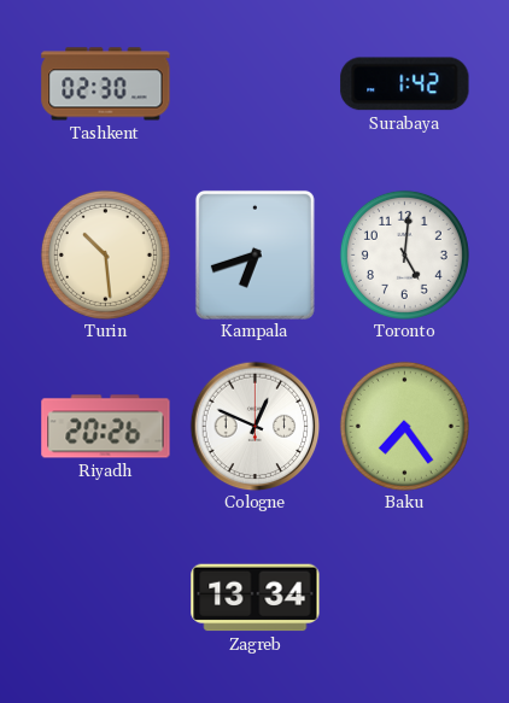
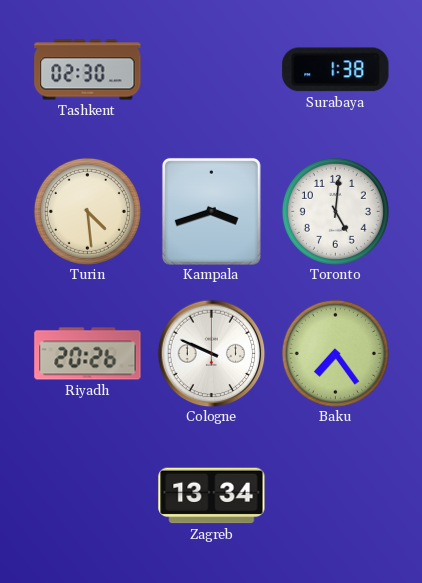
Surabaya: 1:42 -> 1:38 (336, 70)
Turin: 10:29 -> 4:29 (87, 211)
Kampala: 6:42 -> 3:42 (211, 211)
Cologne: 12:49 -> 9:49 (211, 353)
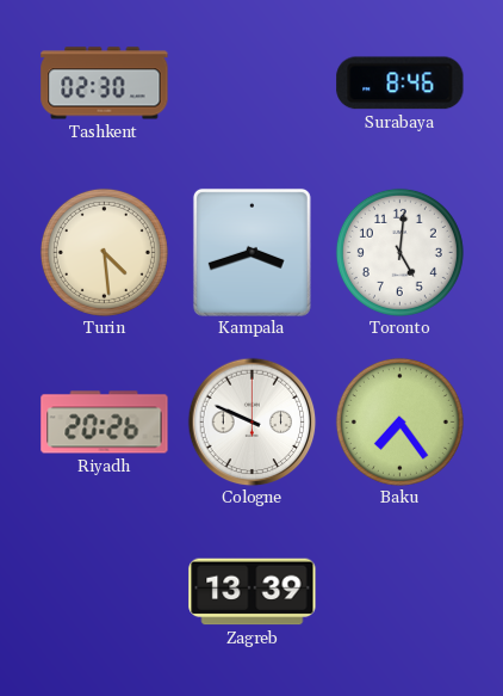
Surabaya: 1:38 -> 8:46 (400, 84)
Zagreb: 13:34 -> 13:39 (253, 592)
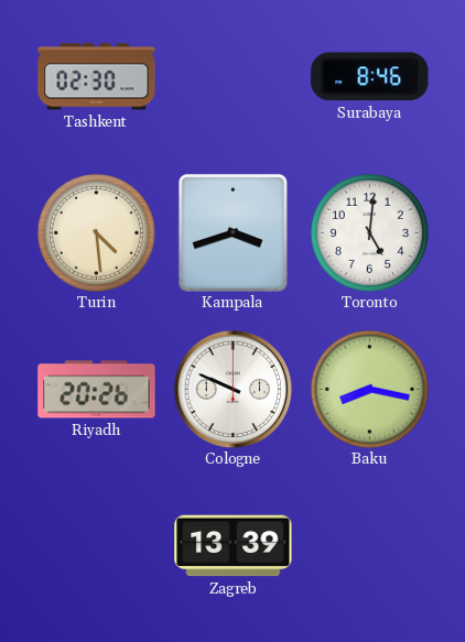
Baku: 7:24 -> 8:17 (369, 389)
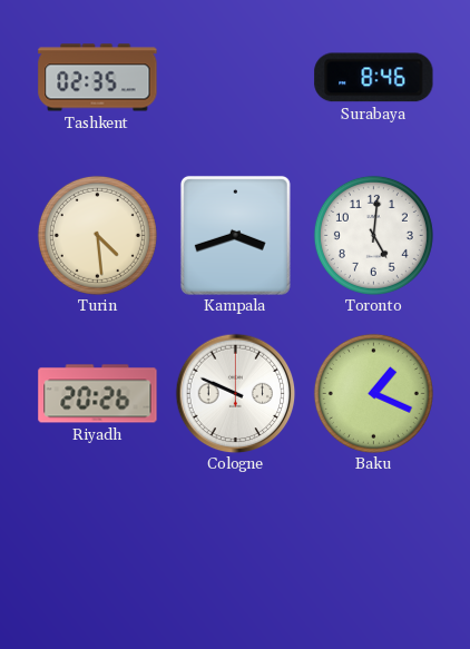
Tashkent: 02:30 -> 02:35 (98, 78)
Baku: 8:17 -> 1:19 (373, 393)
Zagreb: 13:39 -> none (234, 546)
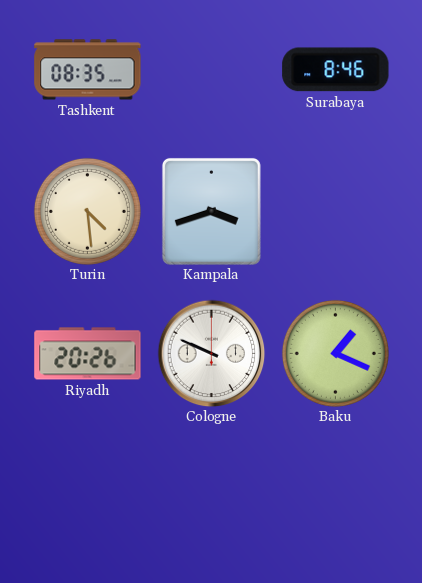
Tashkent: 02:35 -> 08:35 (88, 70)
Toronto: 5:01 -> none (373, 235)
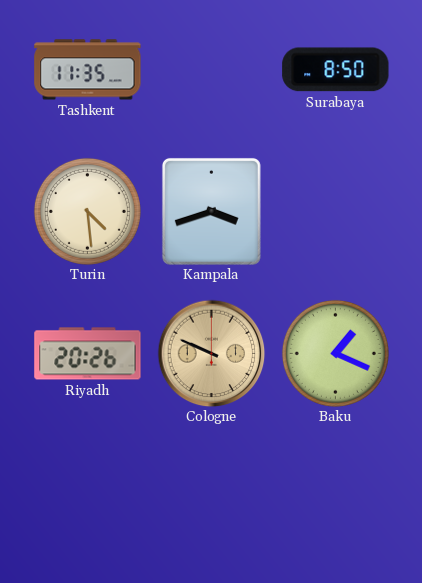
Tashkent: 08:35 -> 11:35 (88, 70)
Surabaya: 8:46 -> 8:50 (336, 70)
Cologne dial: white -> champagne (211, 353)
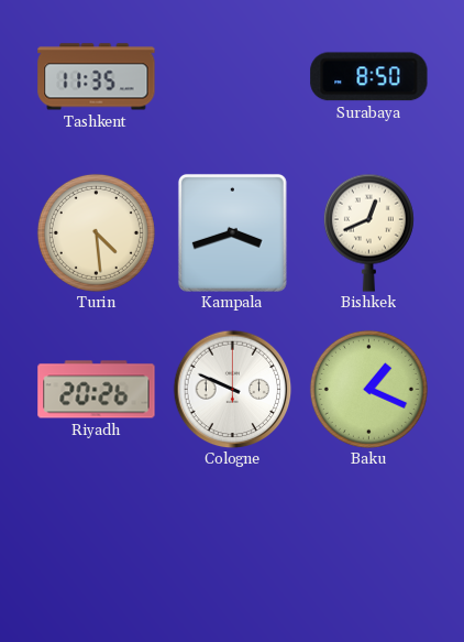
Bishkek: none -> 12:41 (368, 232)
Cologne dial: champagne -> white (232, 389)
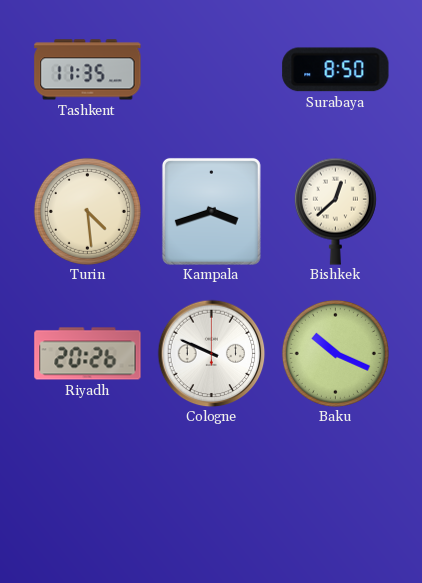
Bishkek: 12:41 -> 12:38 (335, 211)
Baku: 1:19 -> 10:19 (335, 353)
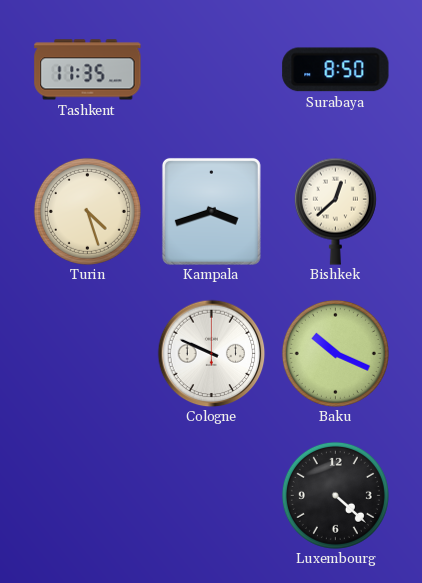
Turin: 4:29 -> 4:27 (87, 211)
Riyadh: 20:26 -> none (88, 354)
Luxembourg: none -> 4:22 (335, 495)
